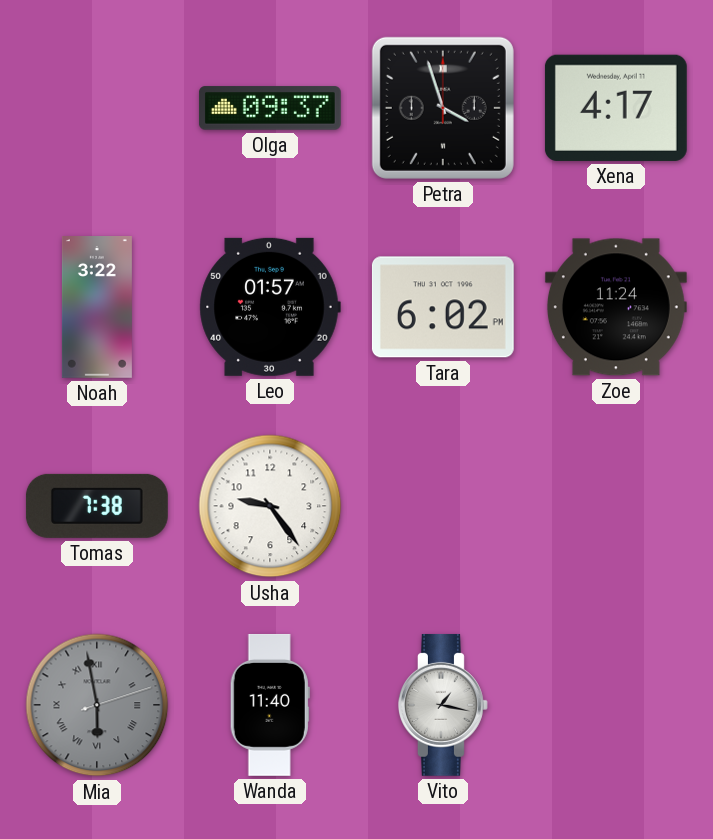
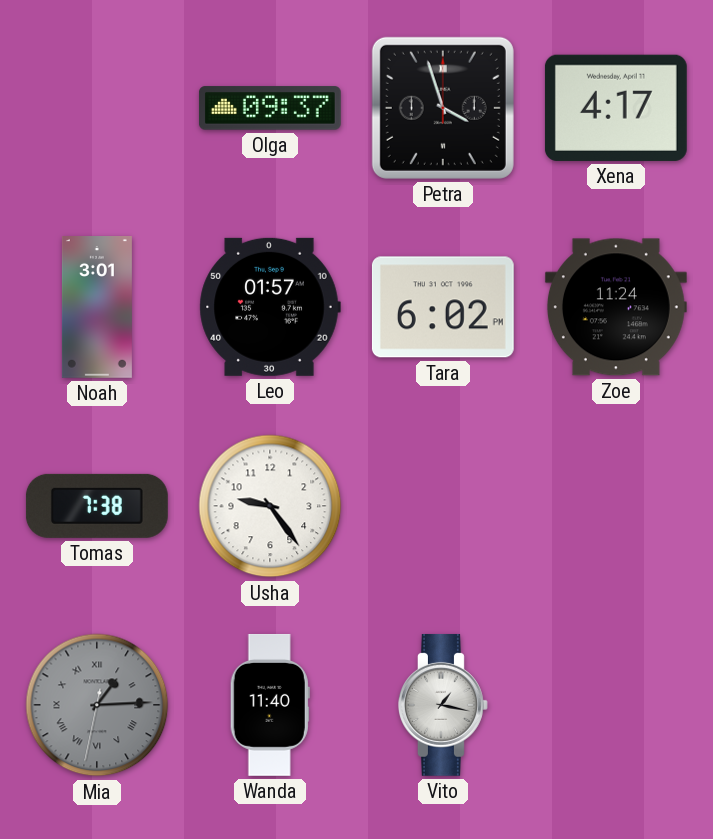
Noah: 3:22 -> 3:01 (97, 308)
Mia: 5:58 -> 1:14 (97, 705)
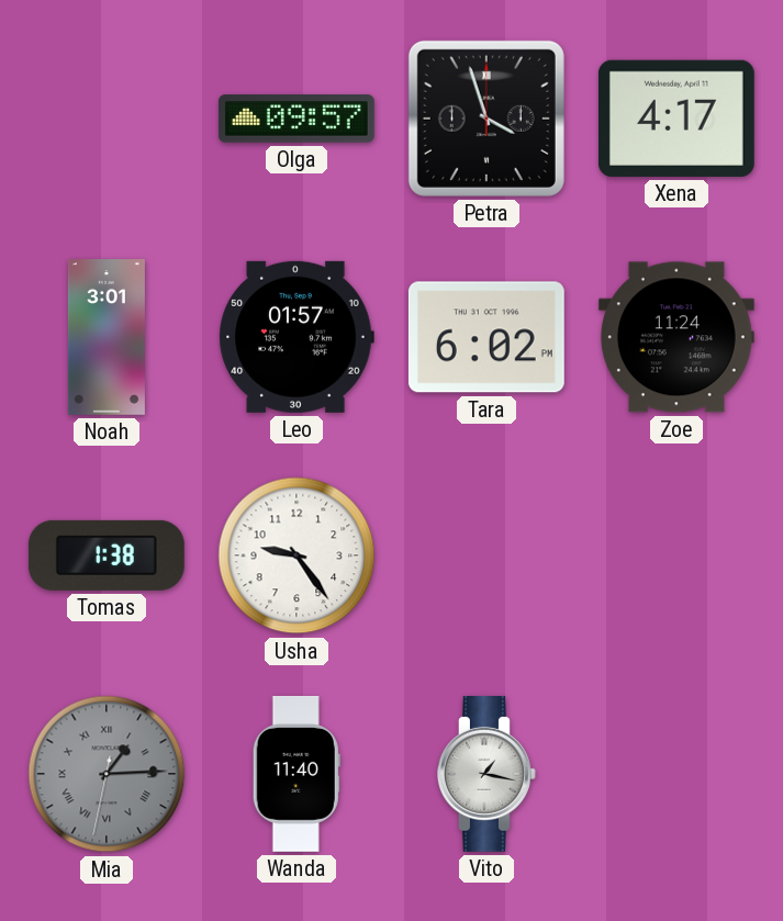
Olga: 09:37 -> 09:57 (297, 119)
Tomas: 7:38 -> 1:38 (107, 555)
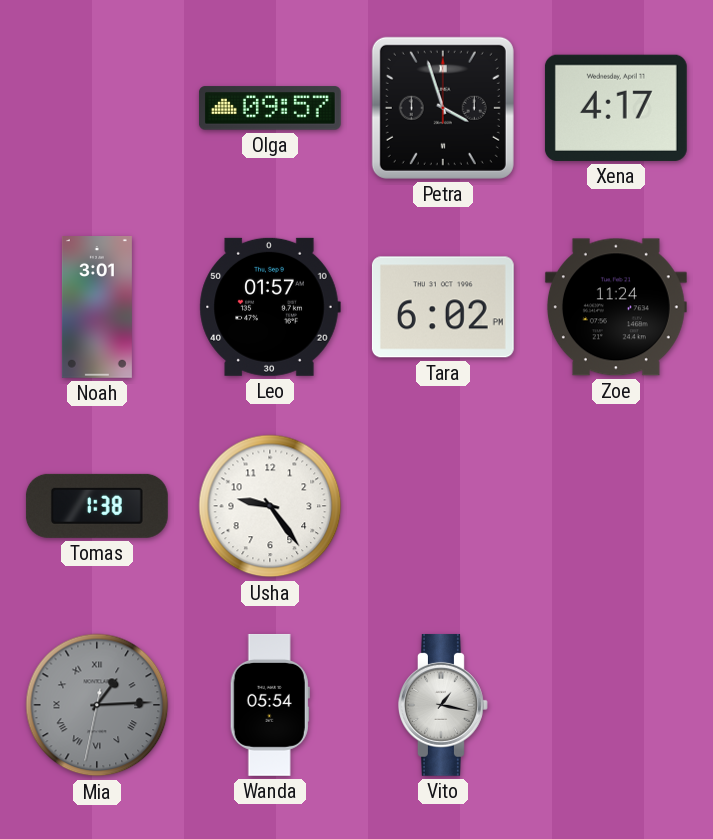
Wanda: 11:40 -> 05:54 (270, 705)
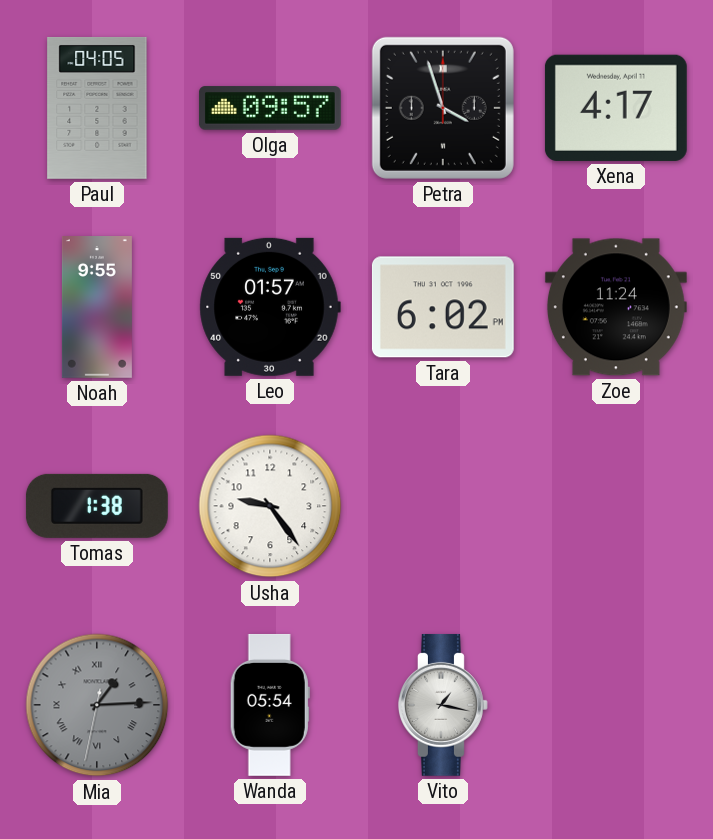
Paul: none -> 04:05 (97, 108)
Noah: 3:01 -> 9:55 (97, 308)
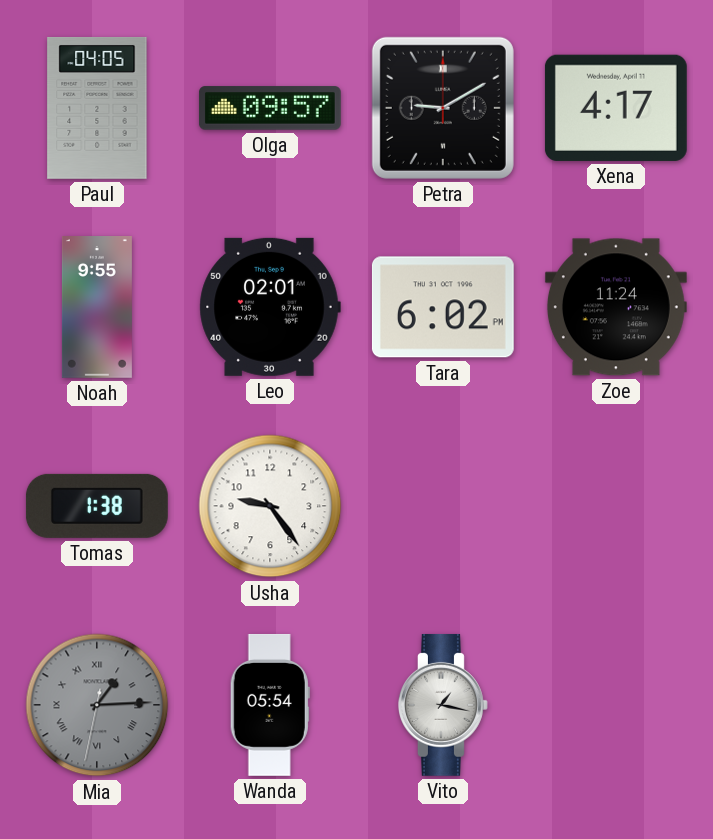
Petra: 3:57 -> 9:10 (443, 108)
Leo: 01:57 -> 02:01 (270, 307)
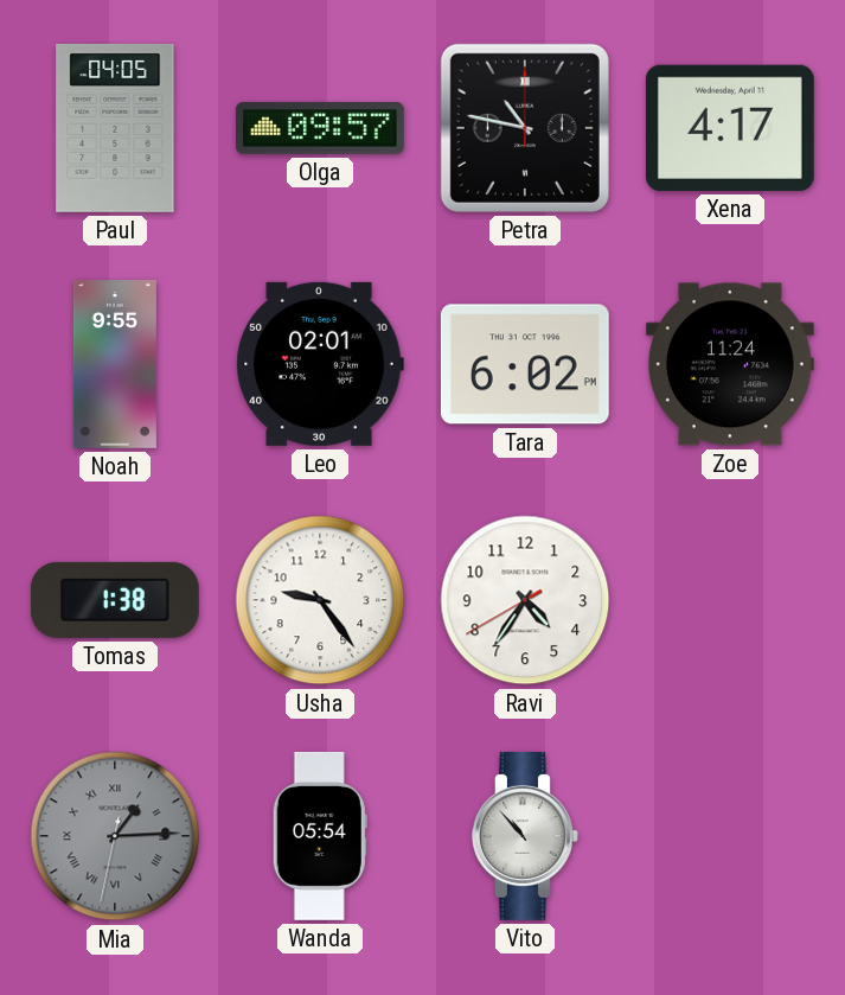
Petra: 9:10 -> 10:47 (525, 128)
Ravi: none -> 4:35 (525, 600)
Vito: 1:17 -> 10:53 (526, 836)
